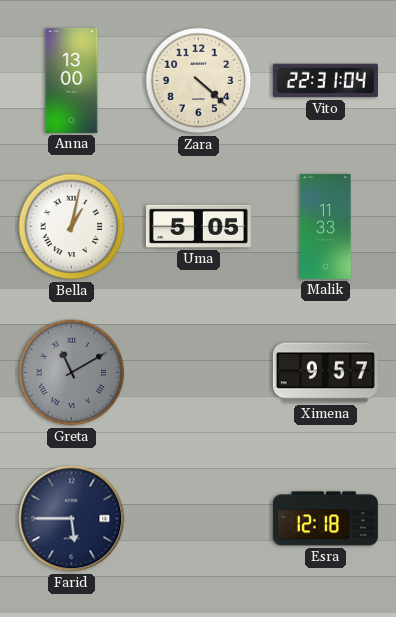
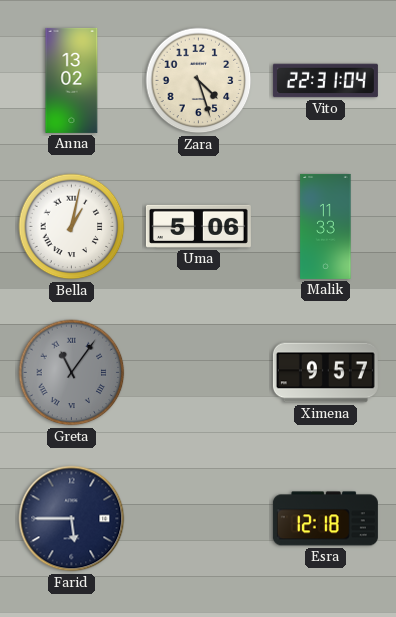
Anna: 13:00 -> 13:02 (72, 80)
Zara: 4:22 -> 4:27 (199, 81)
Uma: 5:05 -> 5:06 (198, 226)
Greta: 11:10 -> 11:06 (72, 373)
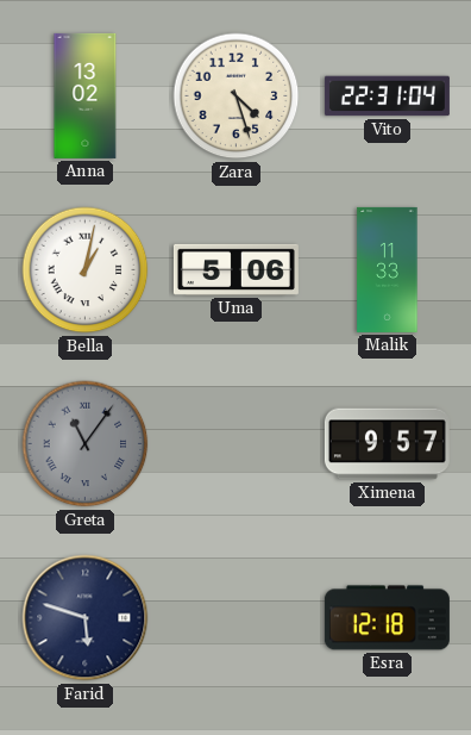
Farid: 5:45 -> 5:48 (86, 618)
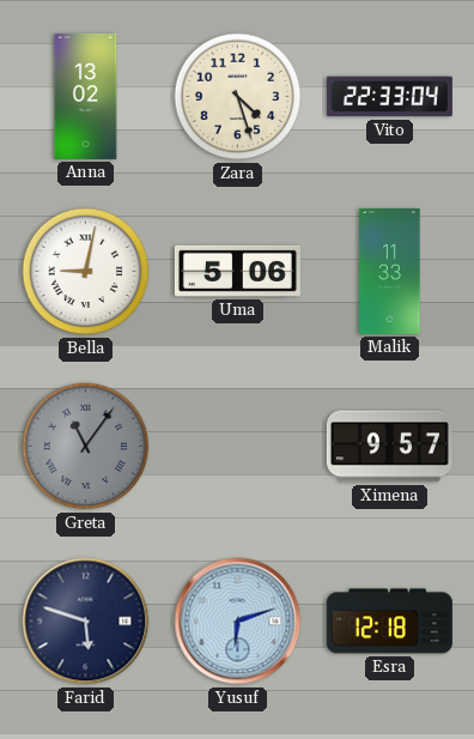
Vito: 22:31 -> 22:33 (389, 97)
Bella: 1:02 -> 9:02 (86, 272)
Yusuf: none -> 6:12 (238, 622)
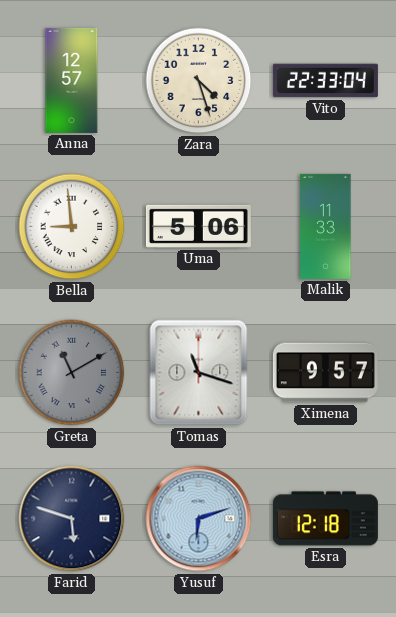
Anna: 13:02 -> 12:57 (72, 80)
Bella: 9:02 -> 8:59 (72, 227)
Greta: 11:06 -> 11:10 (72, 373)
Tomas: none -> 11:18 (199, 373)
